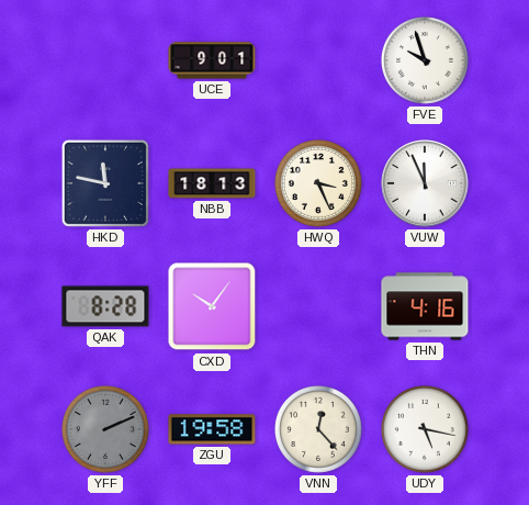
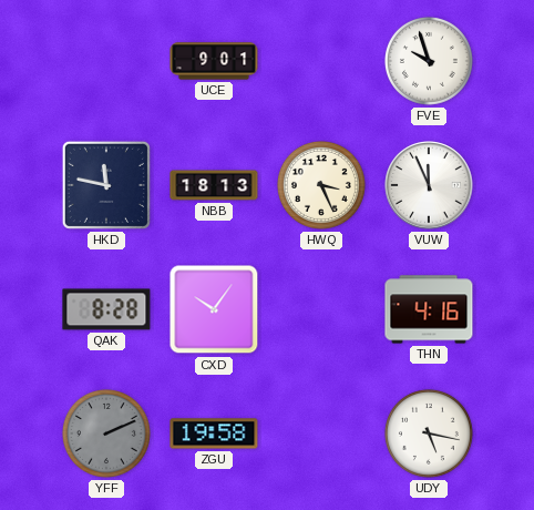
VNN: 12:23 -> none (318, 429)
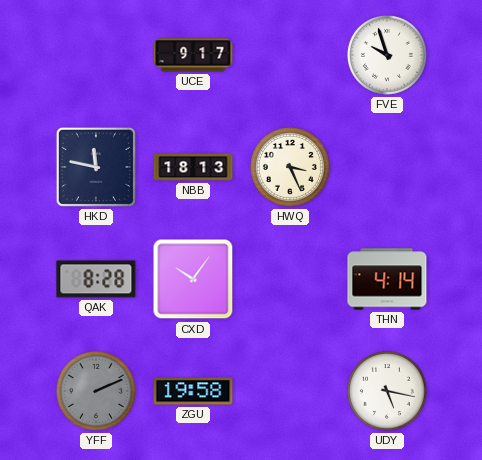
UCE: 9:01 -> 9:17 (193, 55)
VUW: 11:56 -> none (429, 185)
THN: 4:16 -> 4:14 (387, 279)
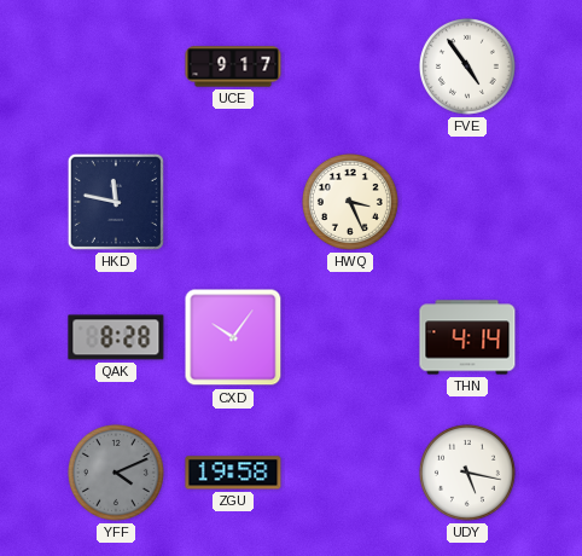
FVE: 9:57 -> 4:54 (467, 66)
NBB: 18:13 -> none (193, 167)
YFF: 2:11 -> 4:11 (116, 473)
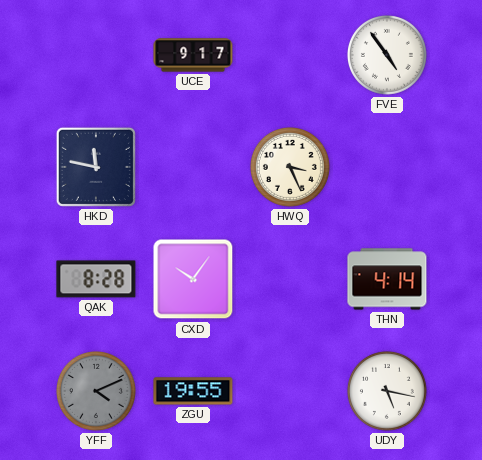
ZGU: 19:58 -> 19:55 (193, 391)
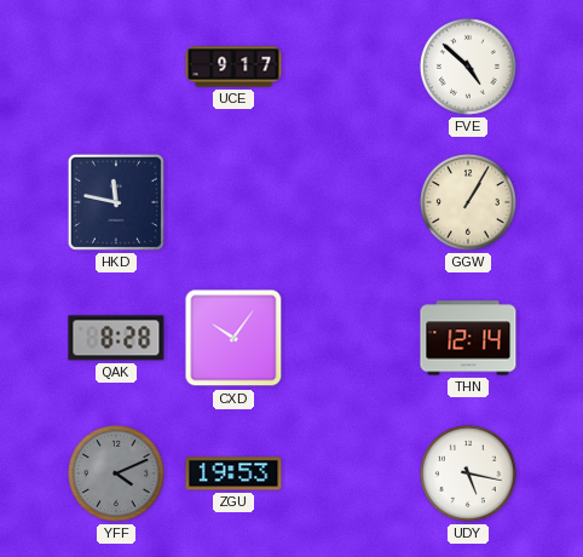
FVE: 4:54 -> 4:52 (468, 67)
HWQ: 3:26 -> none (290, 167)
GGW: none -> 1:05 (468, 202)
THN: 4:14 -> 12:14 (468, 338)
ZGU: 19:55 -> 19:53 (233, 473)
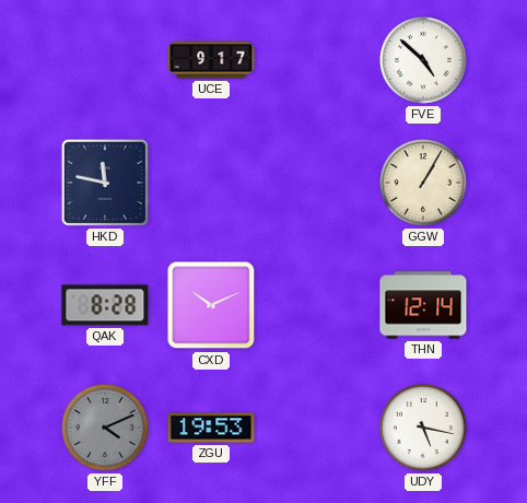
CXD: 10:06 -> 10:11 (211, 305)
